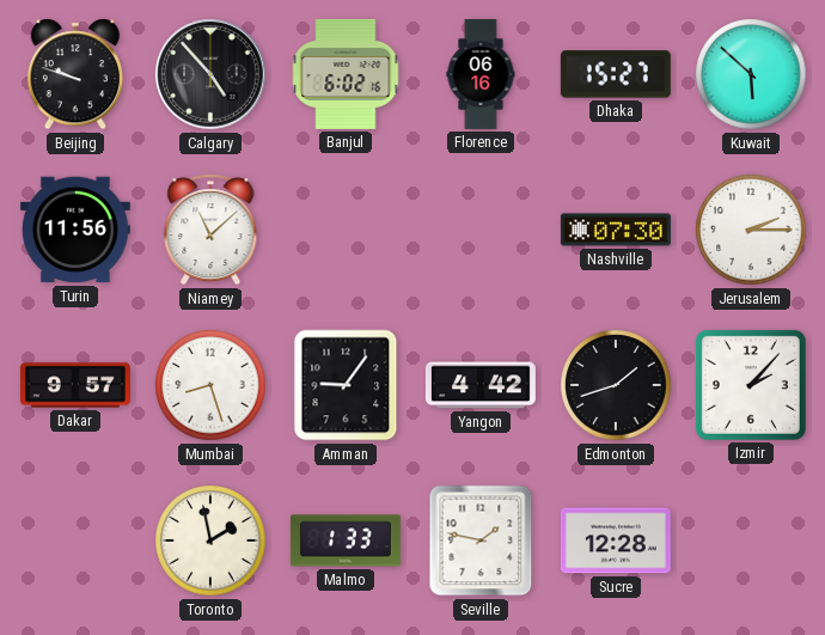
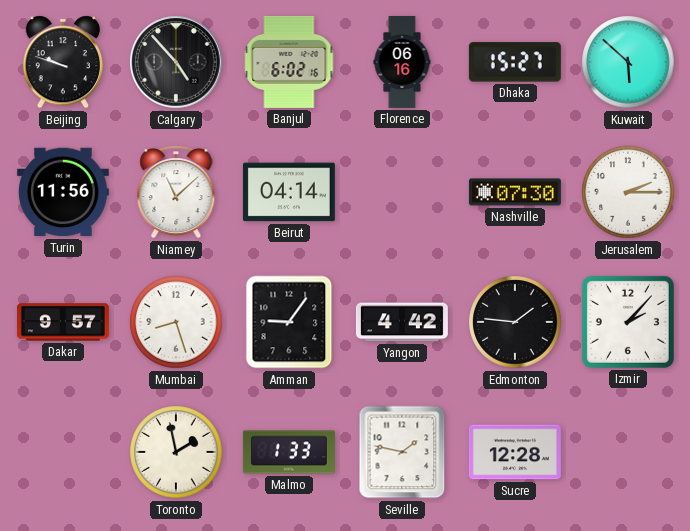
Beirut: none -> 04:14 (289, 192)
Edmonton: 1:42 -> 1:46 (515, 322)
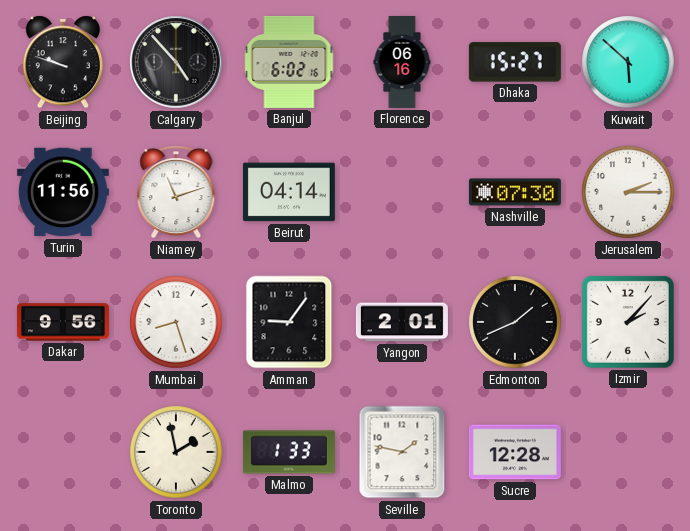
Niamey: 11:08 -> 11:12 (176, 192)
Dakar: 9:57 -> 9:56 (63, 322)
Yangon: 4:42 -> 2:01 (402, 322)
Edmonton: 1:46 -> 1:41 (515, 322)
